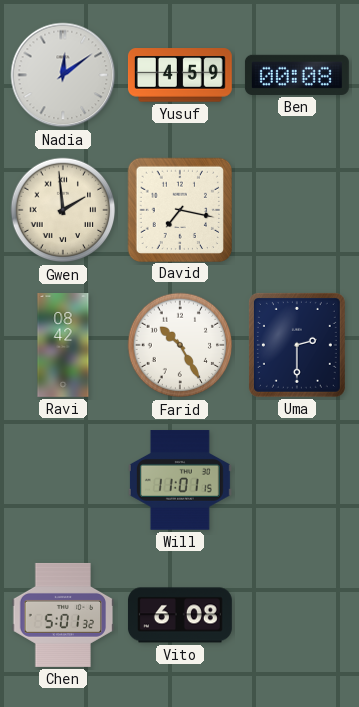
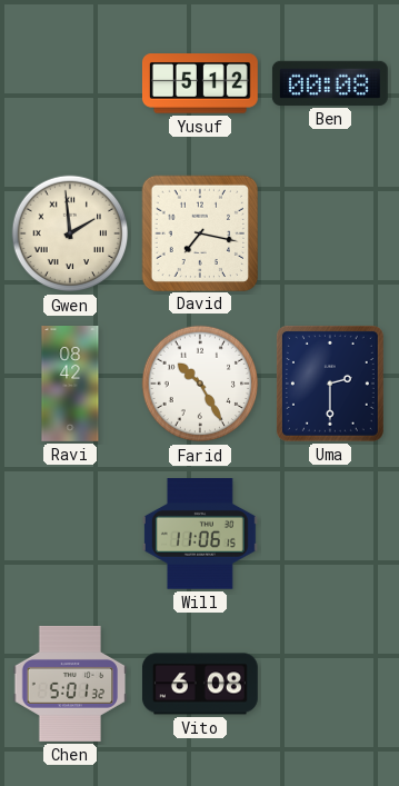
Nadia: 12:09 -> none (63, 75)
Yusuf: 4:59 -> 5:12 (200, 83)
Will: 11:01 -> 11:06 (200, 534)
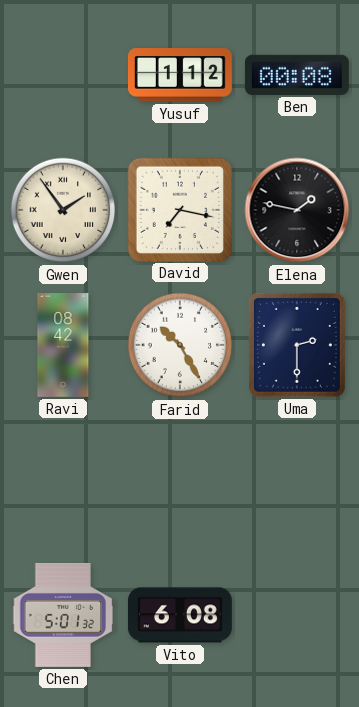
Yusuf: 5:12 -> 1:12 (180, 75)
Gwen: 1:59 -> 1:54 (63, 210)
Elena: none -> 1:47 (297, 210)
Will: 11:06 -> none (200, 534)
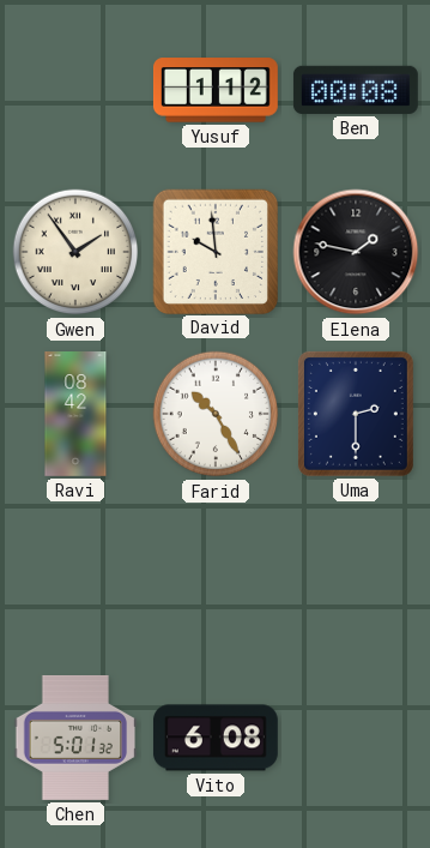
David: 7:17 -> 9:59 (214, 251)
